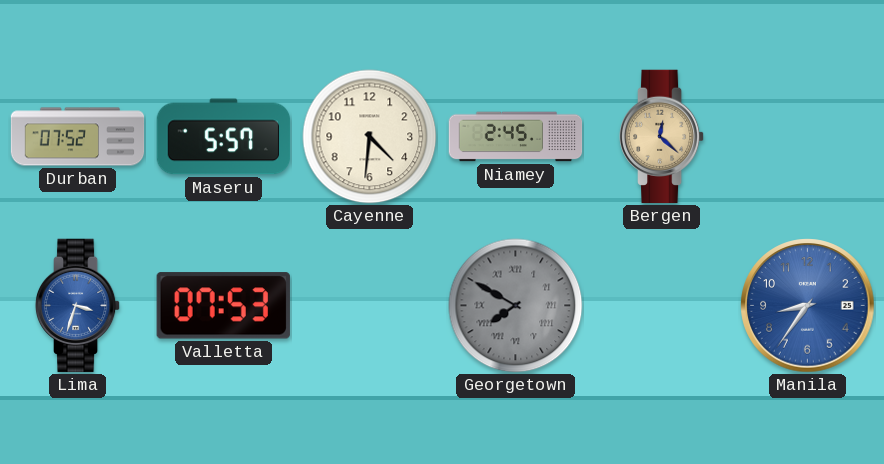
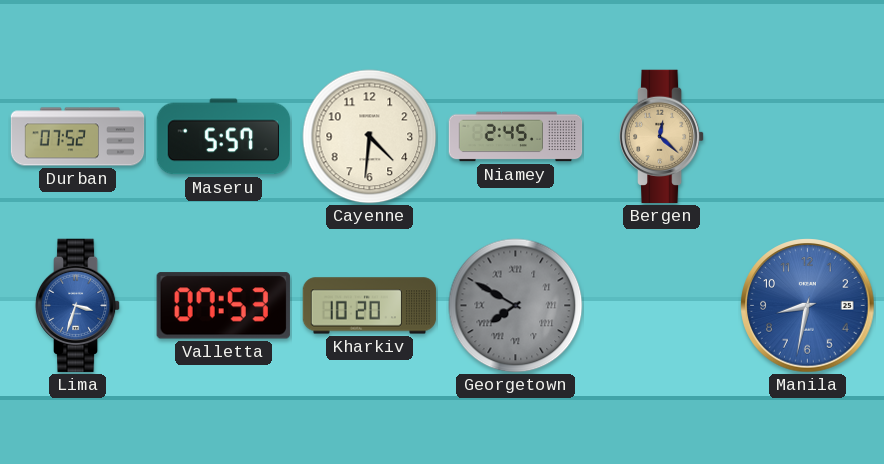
Kharkiv: none -> 10:20 (370, 306)
Manila: 8:36 -> 8:32 (808, 306)
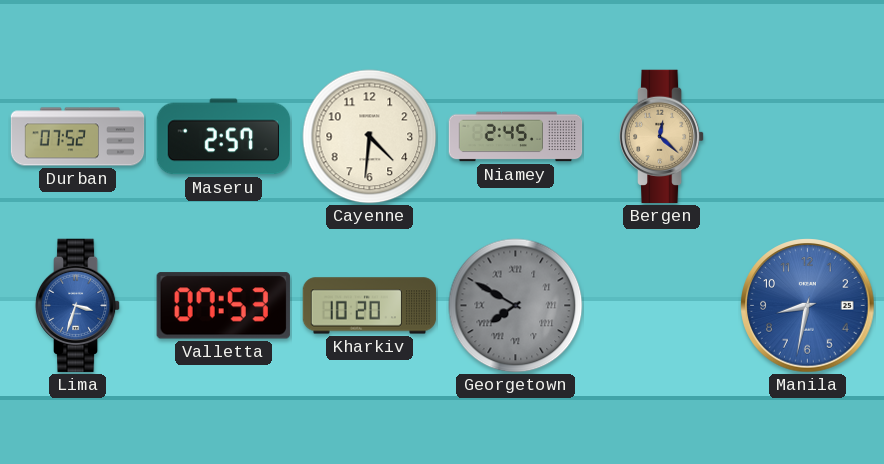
Maseru: 5:57 -> 2:57 (224, 137)
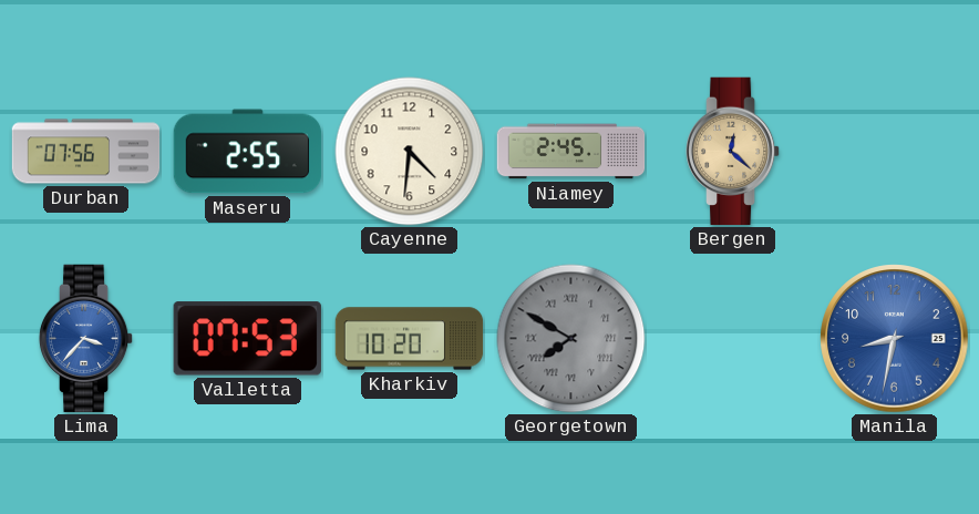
Durban: 07:52 -> 07:56 (86, 152)
Maseru: 2:57 -> 2:55 (248, 152)
Lima: 3:33 -> 3:37 (86, 339)
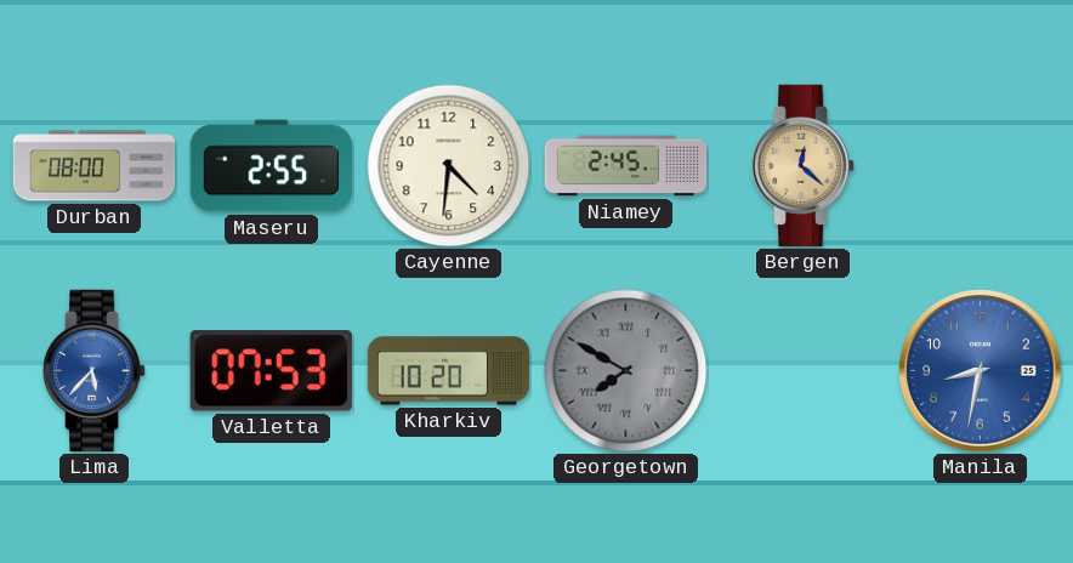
Durban: 07:56 -> 08:00 (95, 166)
Lima: 3:37 -> 5:37 (95, 371)
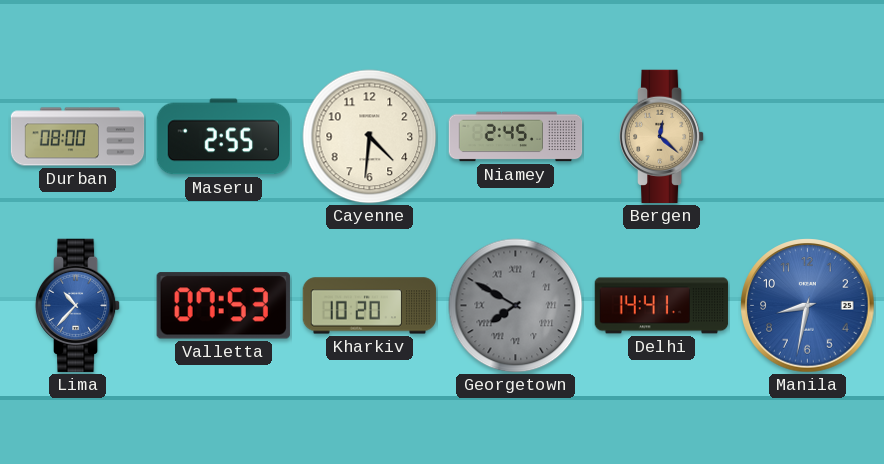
Lima: 5:37 -> 10:37 (78, 306)
Delhi: none -> 14:41 (662, 306)
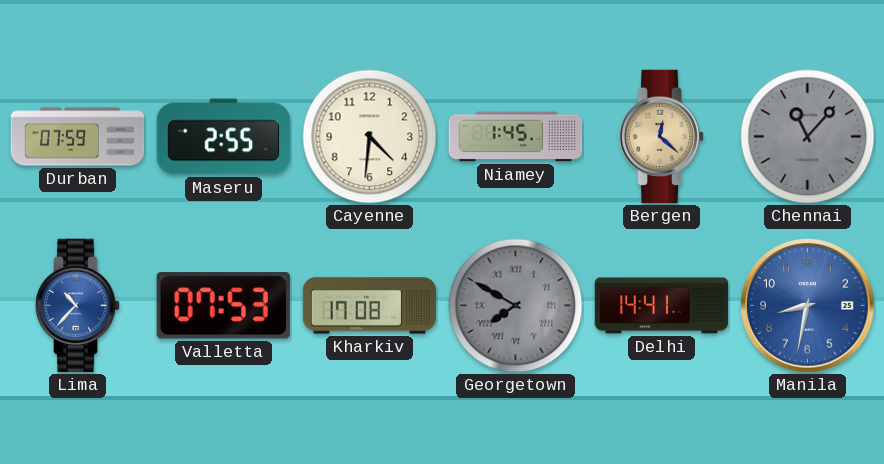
Durban: 08:00 -> 07:59 (78, 137)
Niamey: 2:45 -> 1:45 (516, 137)
Chennai: none -> 11:07 (808, 137)
Kharkiv: 10:20 -> 17:08 (370, 306)
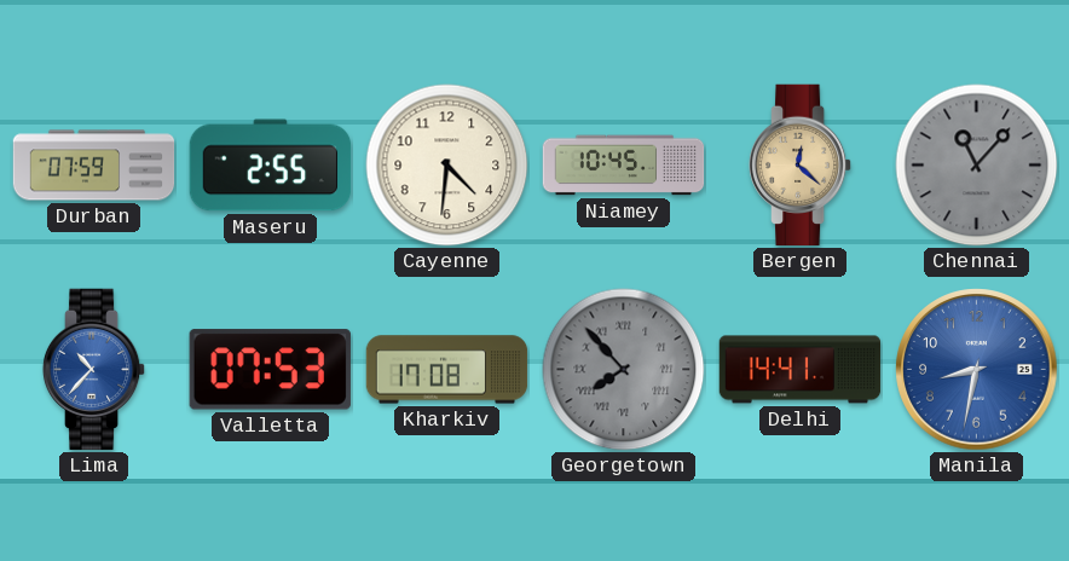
Niamey: 1:45 -> 10:45 (624, 166)
Georgetown: 7:50 -> 7:53 (624, 370)
